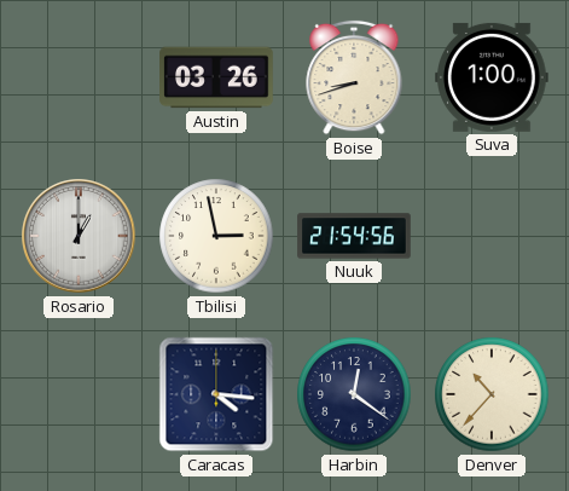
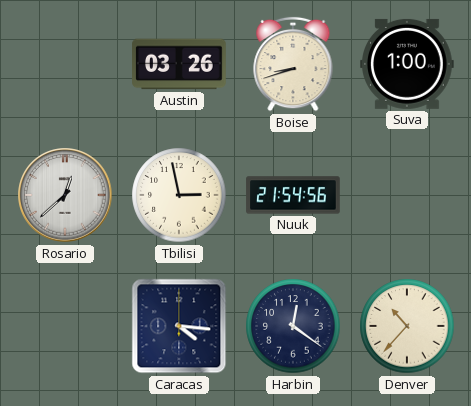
Rosario: 1:00 -> 12:38 (65, 195)
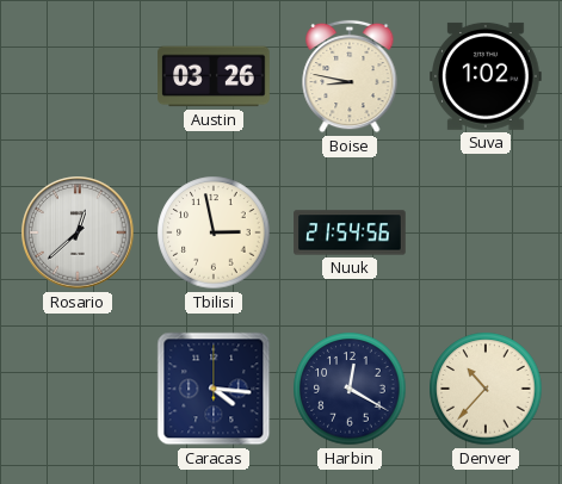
Boise: 8:42 -> 8:47 (350, 76)
Suva: 1:00 -> 1:02 (487, 76)
Harbin: 12:21 -> 12:20 (350, 389)
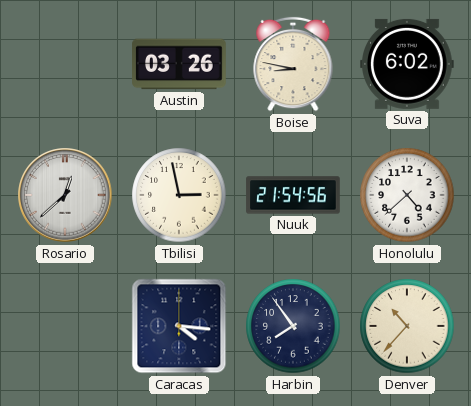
Suva: 1:02 -> 6:02 (408, 64)
Honolulu: none -> 4:38 (407, 195)
Harbin: 12:20 -> 7:54 (293, 326)
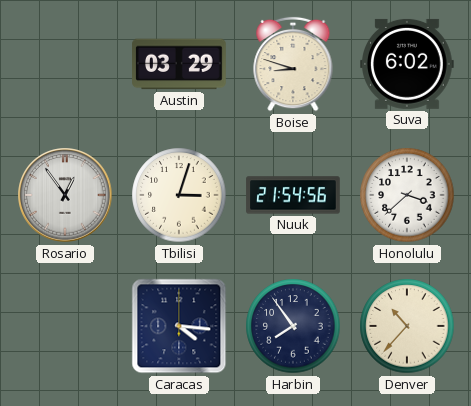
Austin: 03:26 -> 03:29 (179, 64)
Boise: 8:47 -> 8:48 (293, 64)
Rosario: 12:38 -> 12:54 (65, 195)
Tbilisi: 2:58 -> 3:03 (179, 195)
Honolulu: 4:38 -> 3:38 (407, 195)
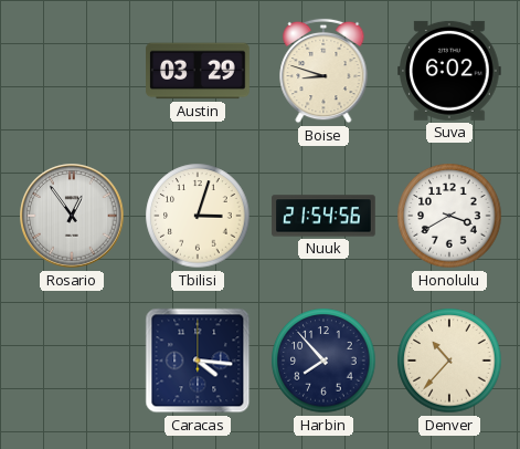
Honolulu: 3:38 -> 3:40 (449, 216)
Harbin: 7:54 -> 7:53 (323, 361)
